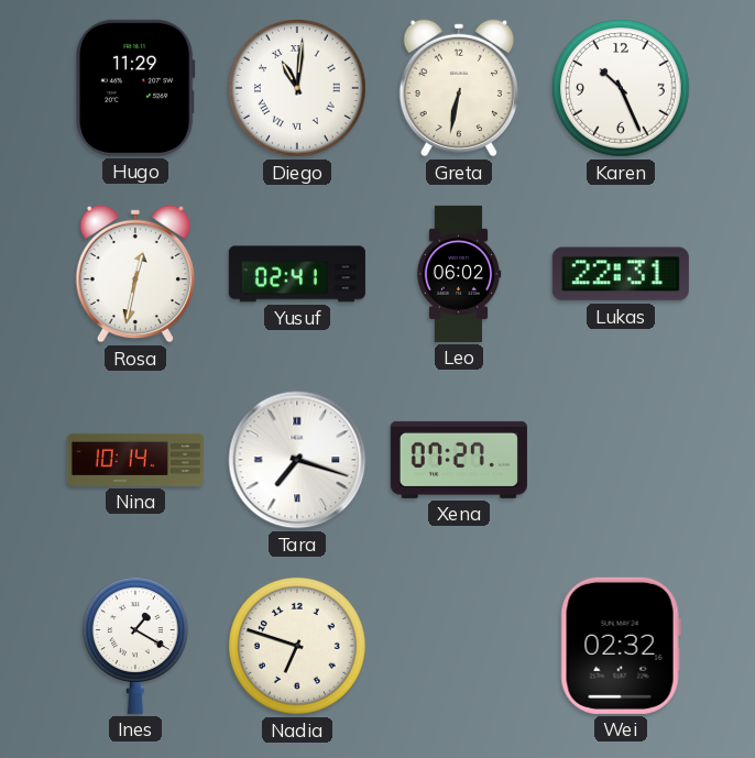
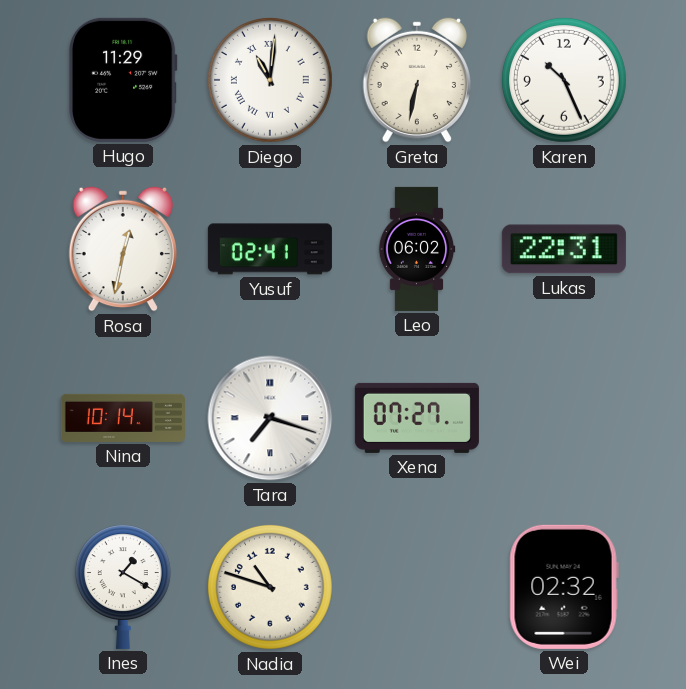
Nadia: 6:48 -> 10:48 (270, 587)
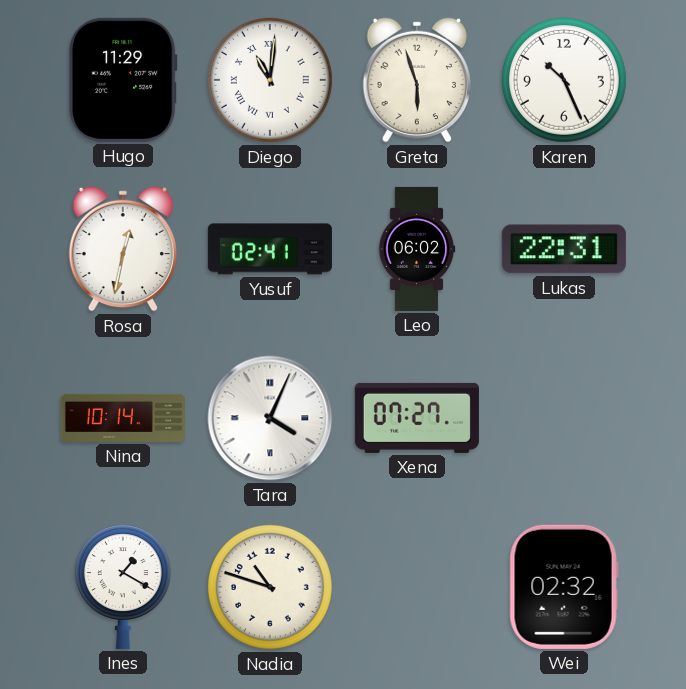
Greta: 6:32 -> 5:57 (416, 80)
Tara: 7:18 -> 4:04 (270, 418)
